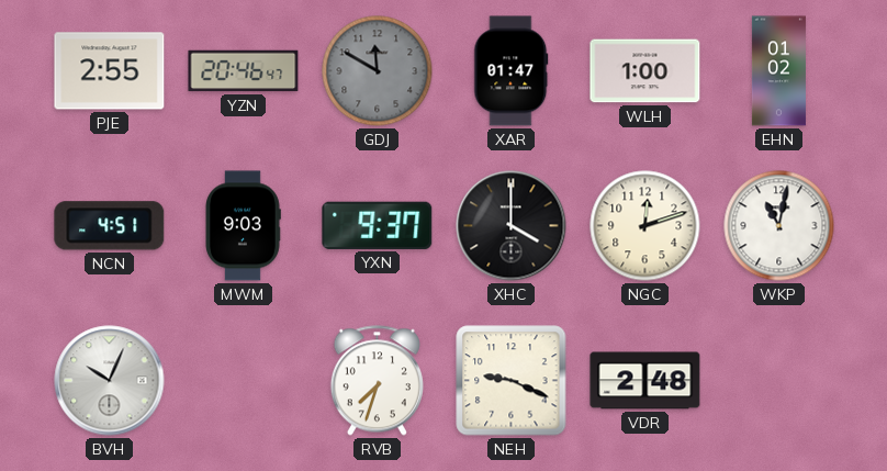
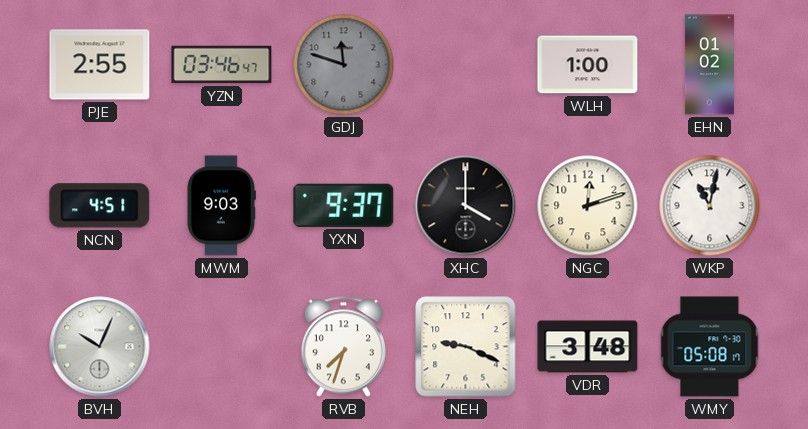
YZN: 20:46 -> 03:46 (222, 65)
GDJ: 11:50 -> 11:48 (344, 65)
XAR: 01:47 -> none (512, 71)
VDR: 2:48 -> 3:48 (588, 347)
WMY: none -> 05:08 (710, 347)
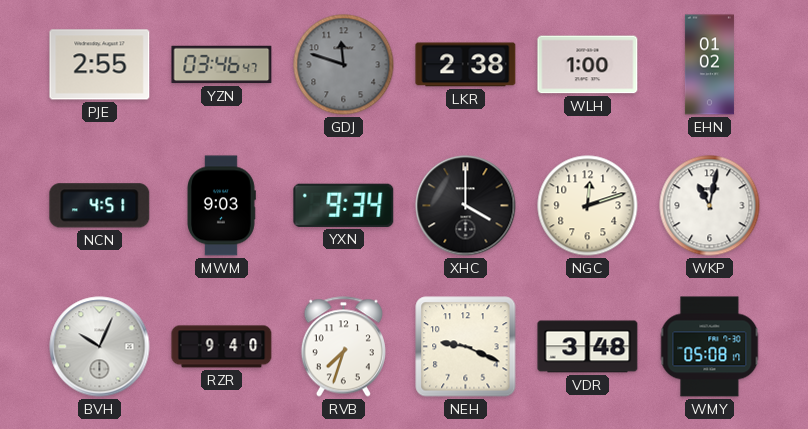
LKR: none -> 2:38 (466, 65)
YXN: 9:37 -> 9:34 (344, 205)
RZR: none -> 9:40 (222, 347)
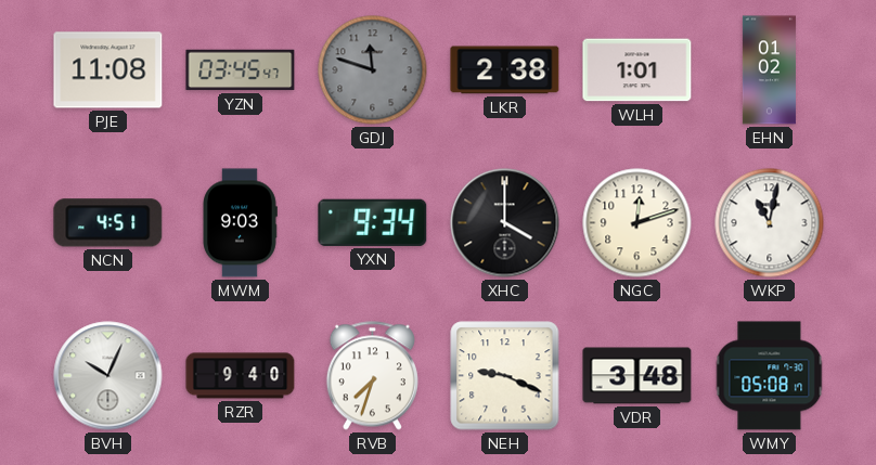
PJE: 2:55 -> 11:08 (108, 70)
YZN: 03:46 -> 03:45 (241, 70)
WLH: 1:00 -> 1:01 (637, 70)
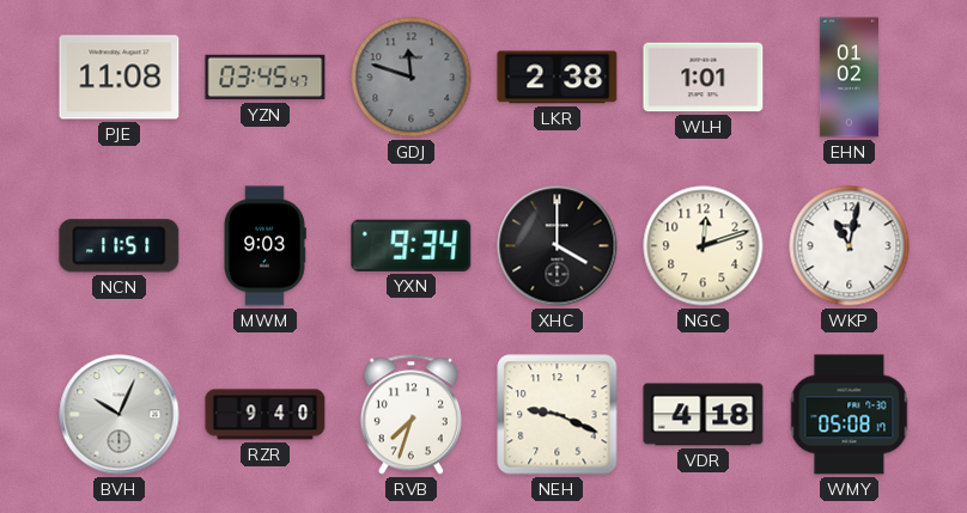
NCN: 4:51 -> 11:51 (120, 246)
VDR: 3:48 -> 4:18 (704, 415)
